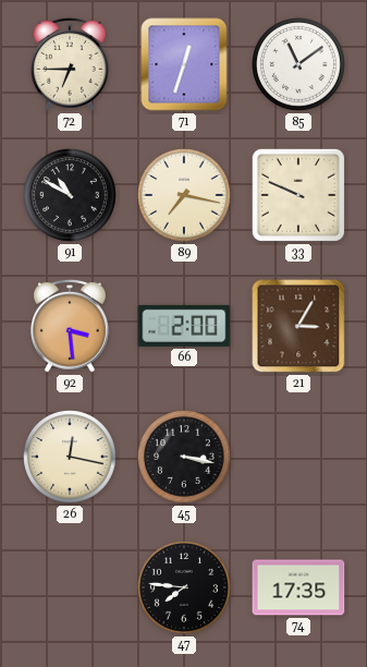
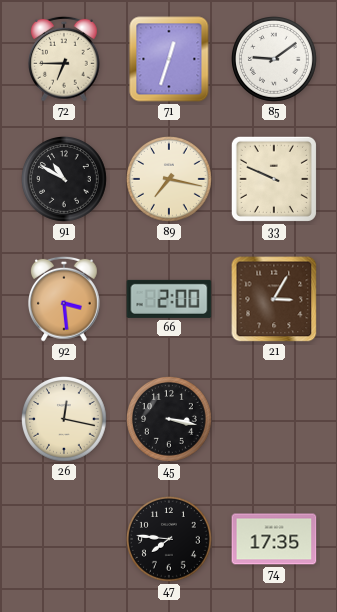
85: 11:09 -> 9:09 (275, 60)
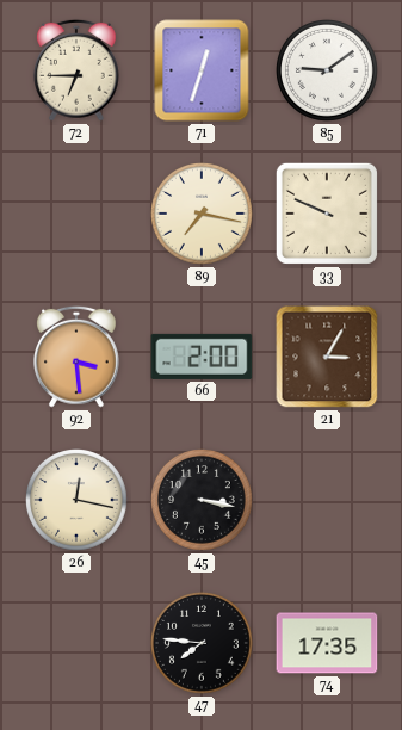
91: 10:50 -> none (65, 180)
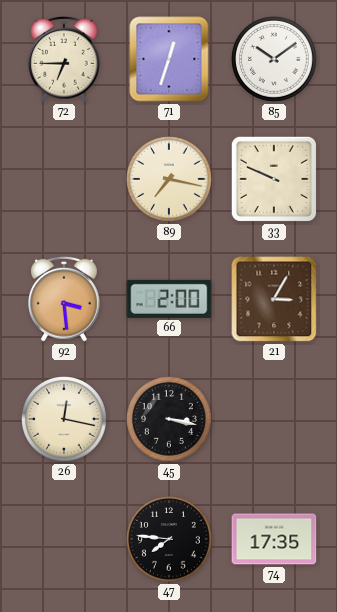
85: 9:09 -> 10:09 (275, 60)
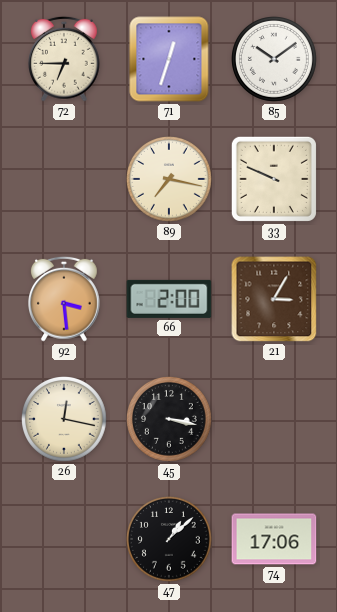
47: 7:46 -> 1:08 (170, 540)
74: 17:35 -> 17:06 (274, 539)
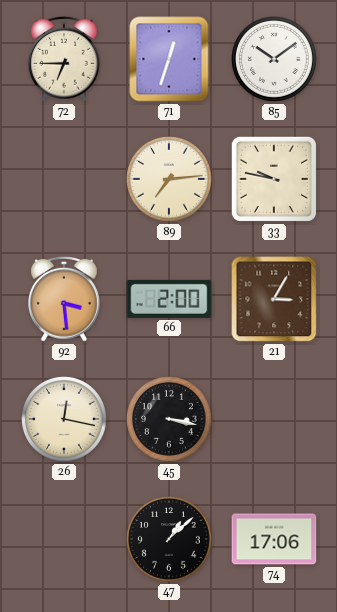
89: 7:17 -> 7:14 (170, 180)
33: 9:49 -> 9:47 (274, 179)
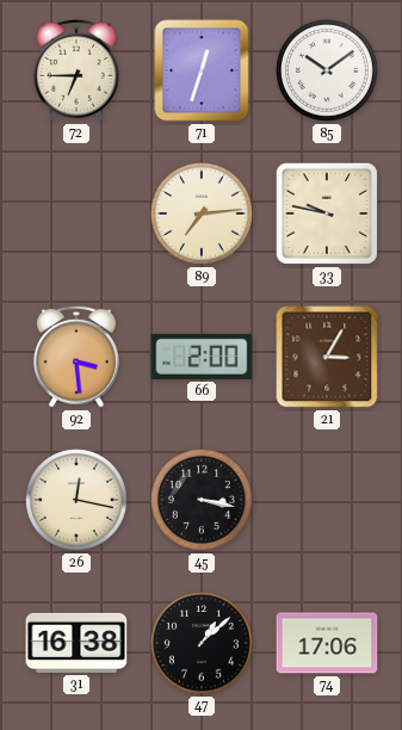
31: none -> 16:38 (76, 643)
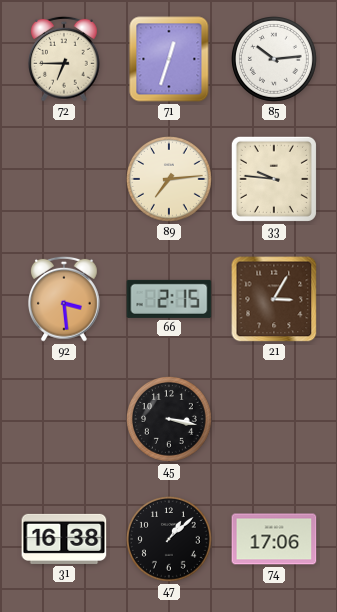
85: 10:09 -> 10:14 (275, 60)
33: 9:47 -> 9:46 (274, 179)
66: 2:00 -> 2:15 (169, 299)
26: 12:17 -> none (78, 501)
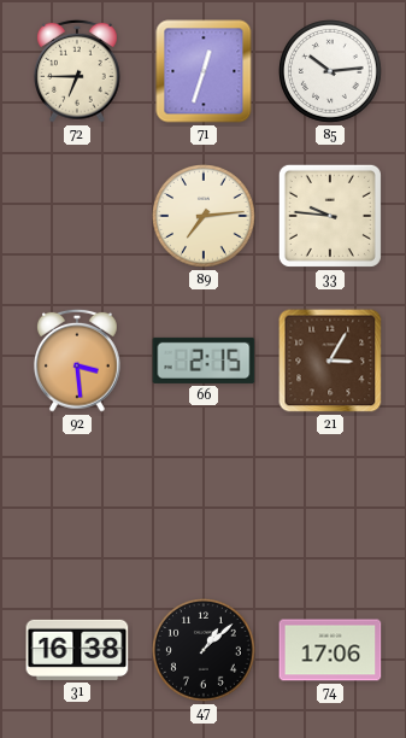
45: 3:17 -> none (170, 420)
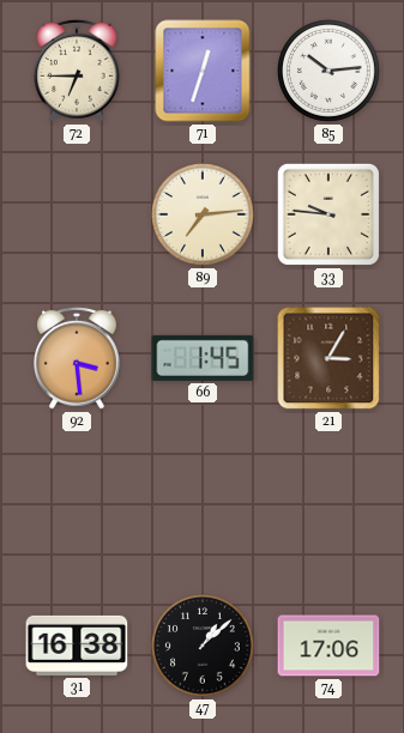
66: 2:15 -> 1:45 (203, 358)
